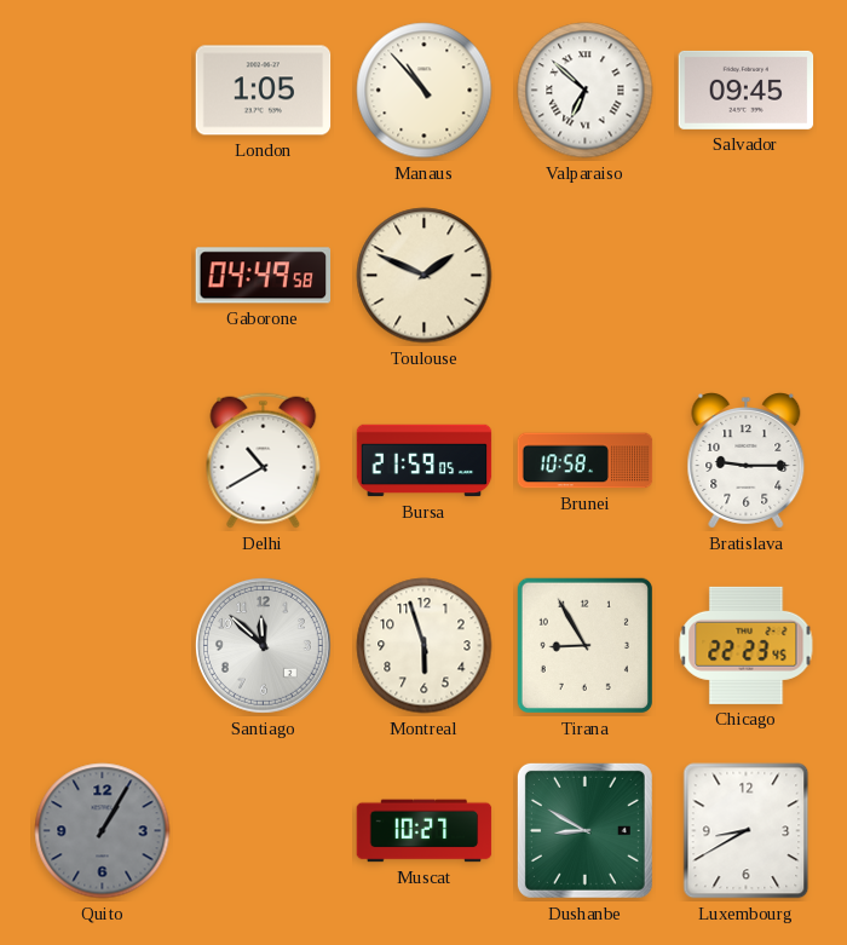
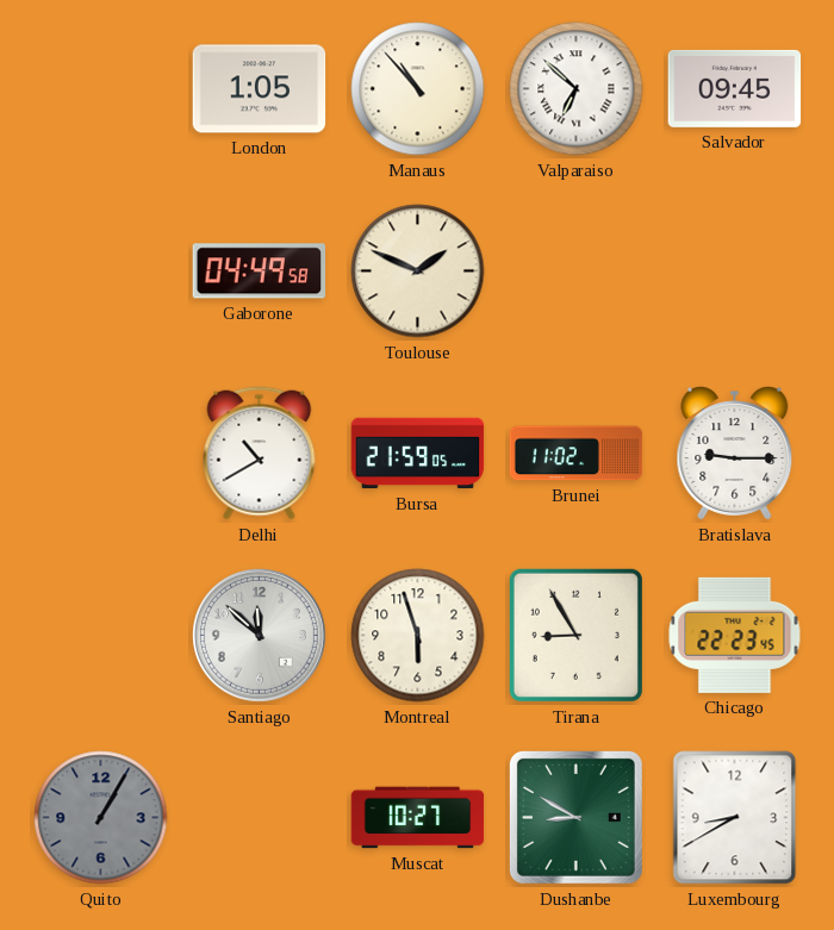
Brunei: 10:58 -> 11:02 (577, 454)
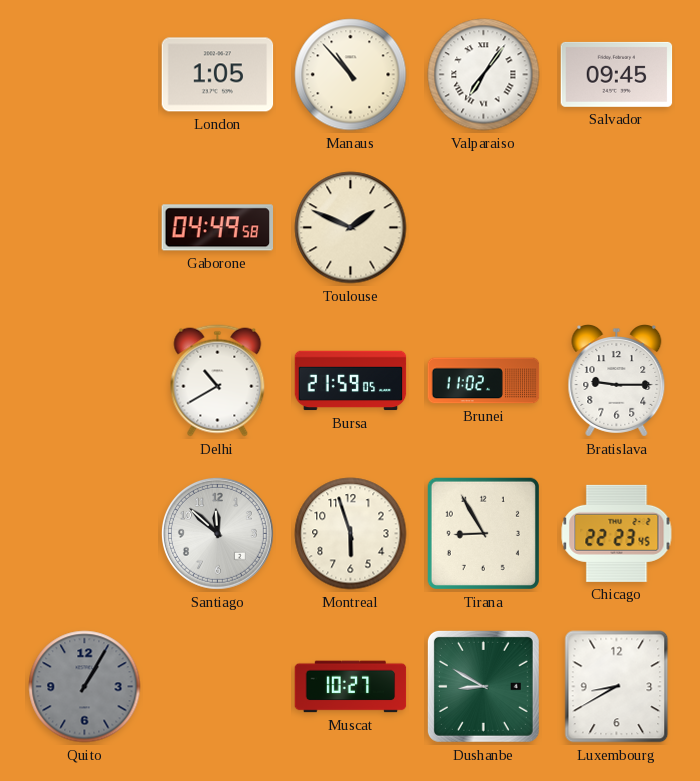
Valparaiso: 6:52 -> 7:06 (484, 75)
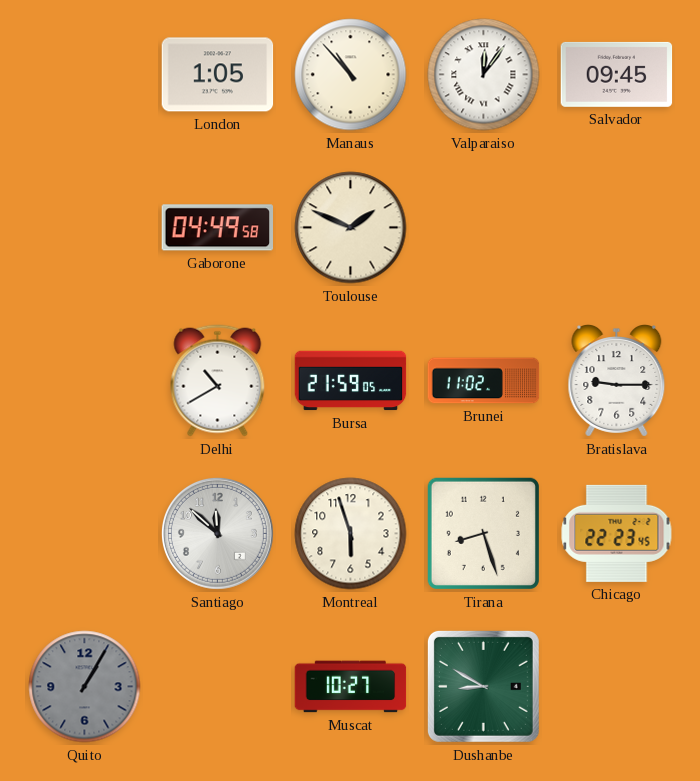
Valparaiso: 7:06 -> 12:06 (484, 75)
Tirana: 8:55 -> 8:27 (483, 533)
Luxembourg: 8:40 -> none (617, 687)
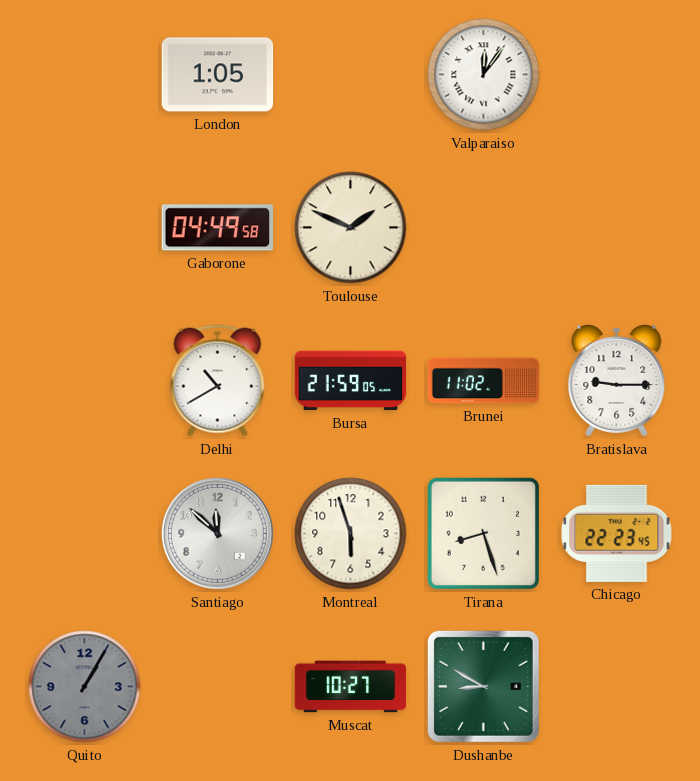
Manaus: 10:53 -> none (351, 75)
Salvador: 09:45 -> none (617, 74)
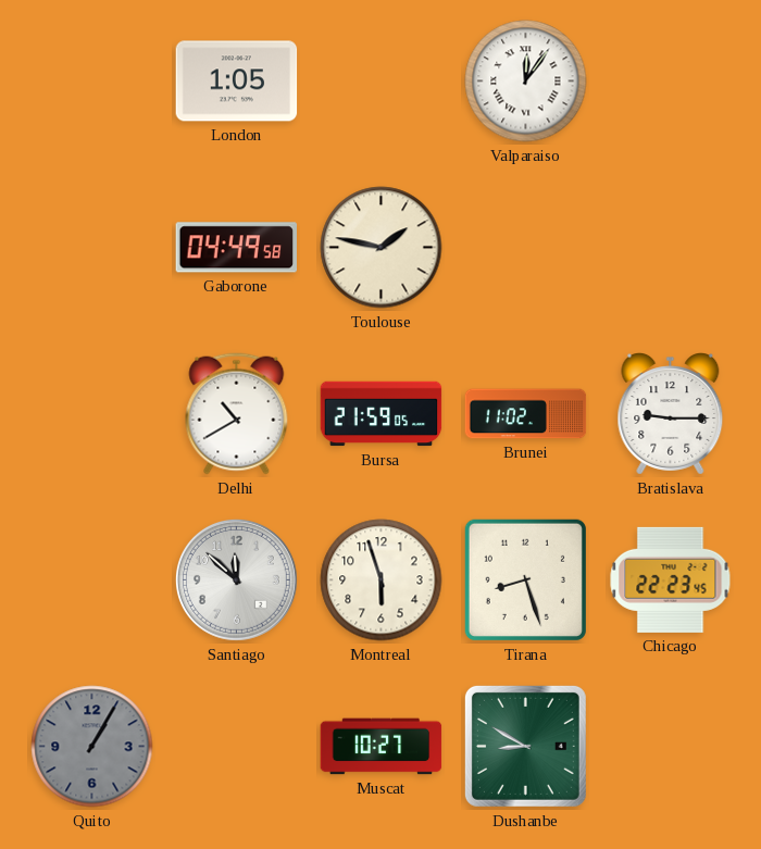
Toulouse: 1:49 -> 1:47 (382, 248)
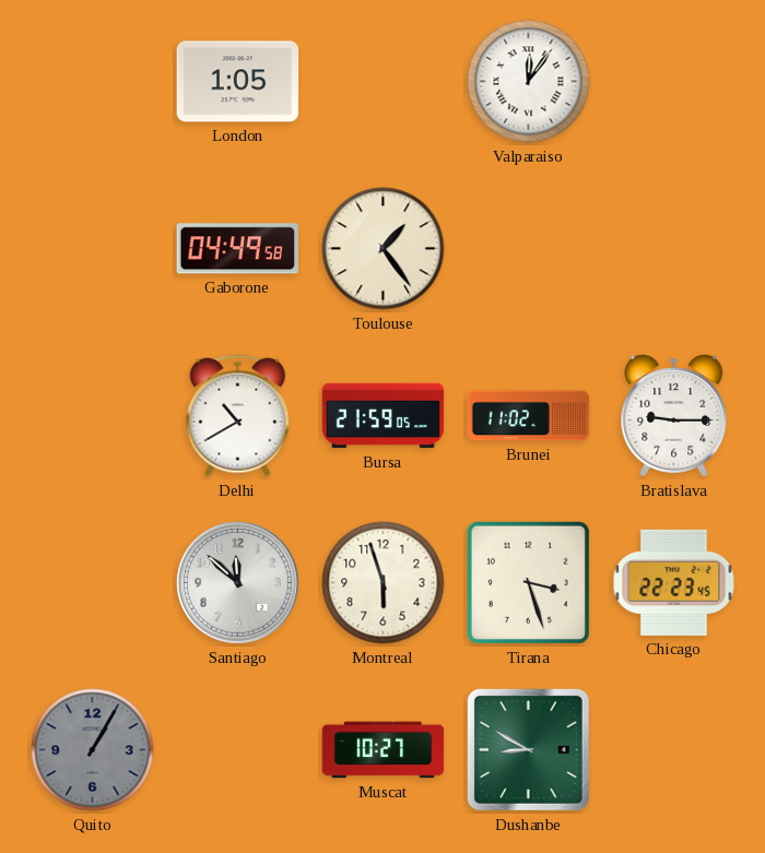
Toulouse: 1:47 -> 1:24 (384, 249)
Tirana: 8:27 -> 3:27 (528, 582)
